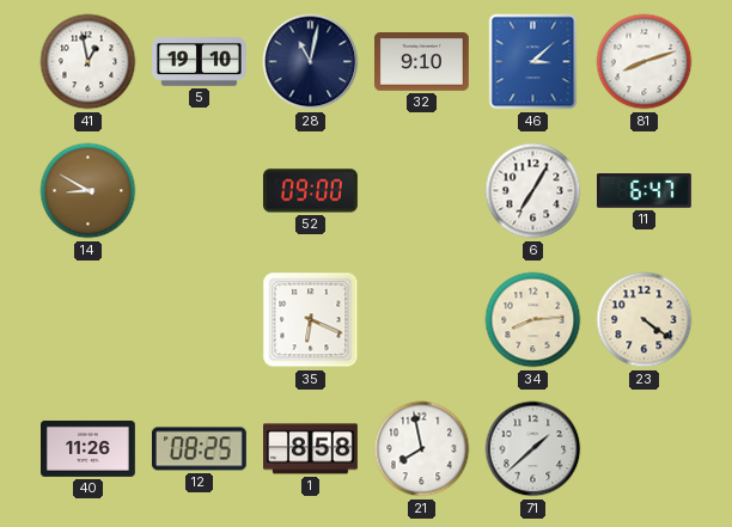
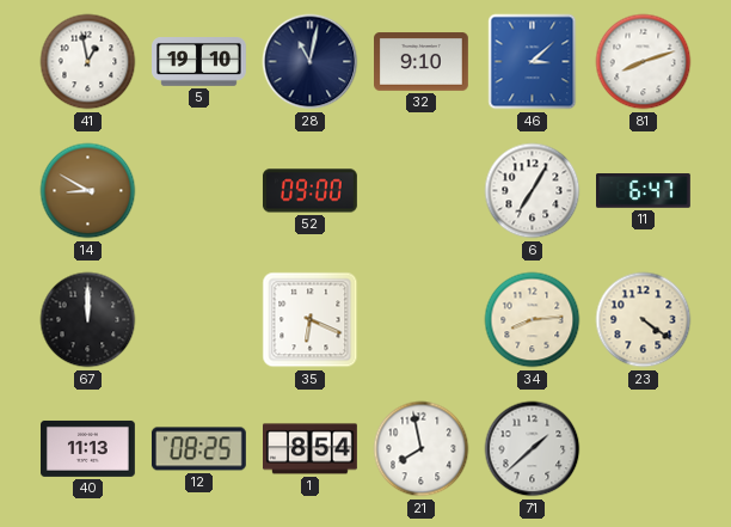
67: none -> 12:00 (88, 320)
40: 11:26 -> 11:13 (88, 448)
1: 8:58 -> 8:54 (311, 449)
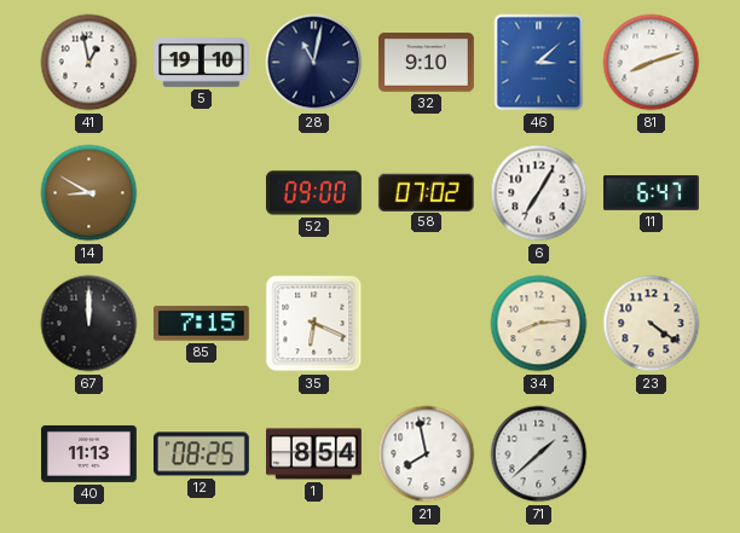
58: none -> 07:02 (426, 192)
85: none -> 7:15 (201, 324)
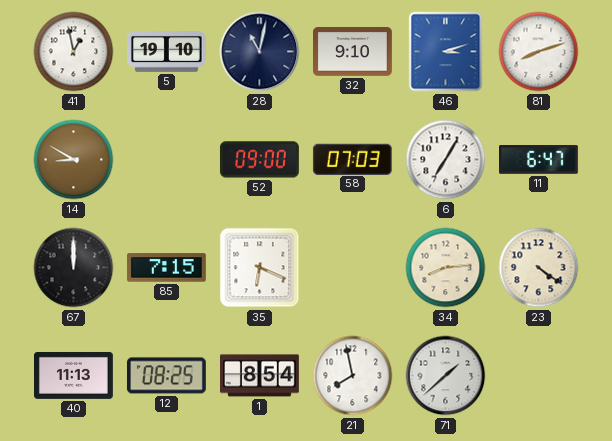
46: 3:08 -> 3:12 (446, 52)
58: 07:02 -> 07:03 (352, 159)
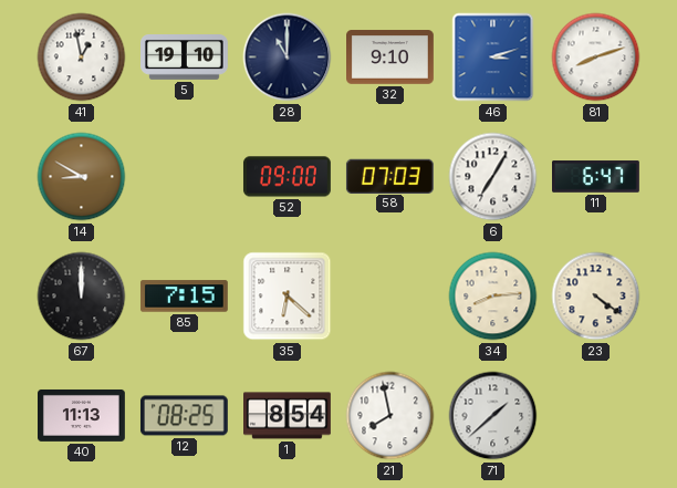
28: 11:02 -> 11:00 (288, 58)
35: 6:19 -> 6:22 (288, 297)
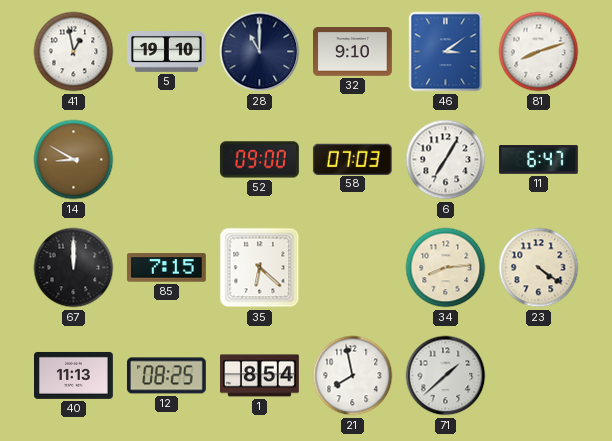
46: 3:12 -> 3:09 (446, 52)
